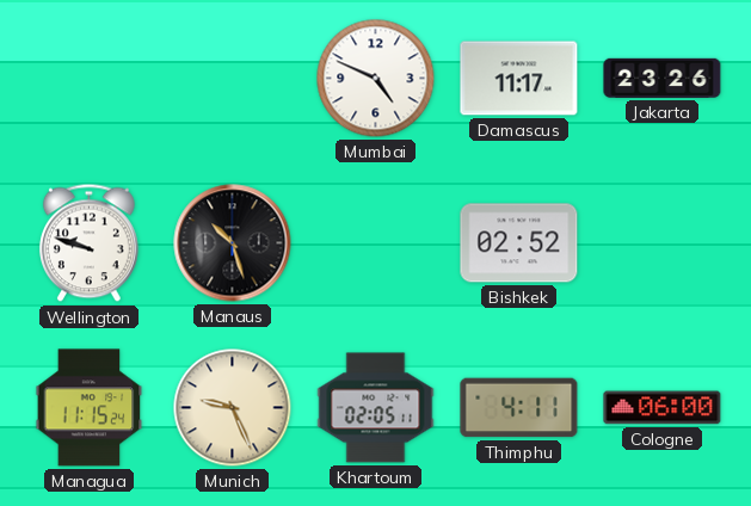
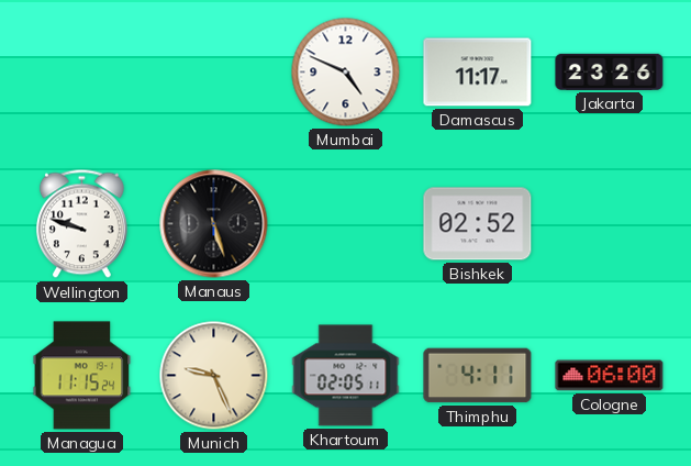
Manaus: 10:27 -> 5:27 (214, 224)
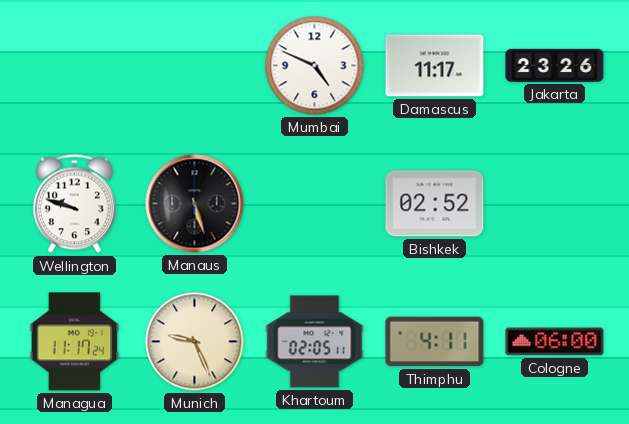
Managua: 11:15 -> 11:17 (75, 342)
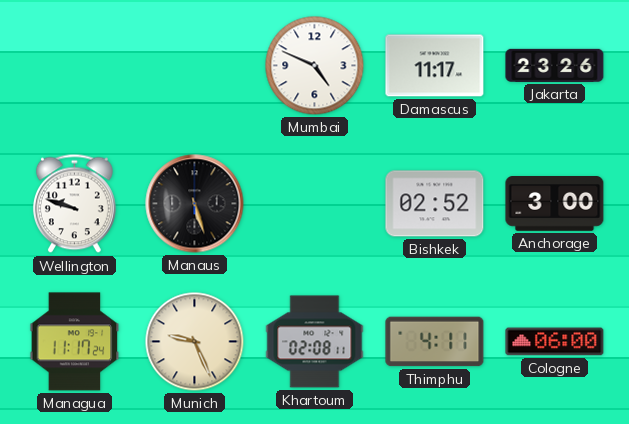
Anchorage: none -> 3:00 (555, 204)
Khartoum: 02:05 -> 02:08 (315, 342)
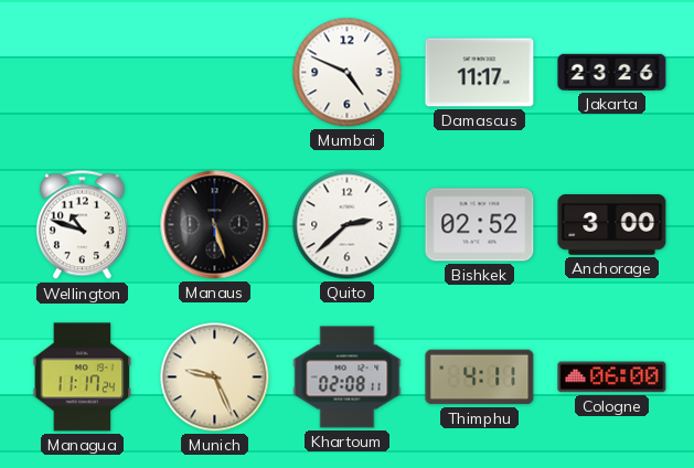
Wellington: 9:48 -> 10:48 (82, 225)
Quito: none -> 2:38 (348, 225)
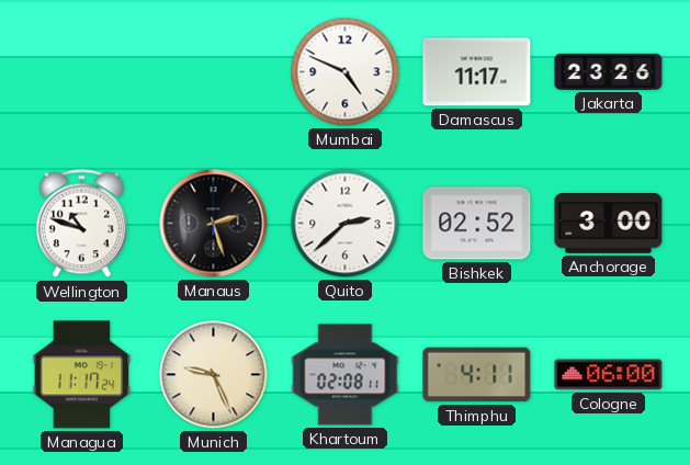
Manaus: 5:27 -> 2:27 (214, 224)
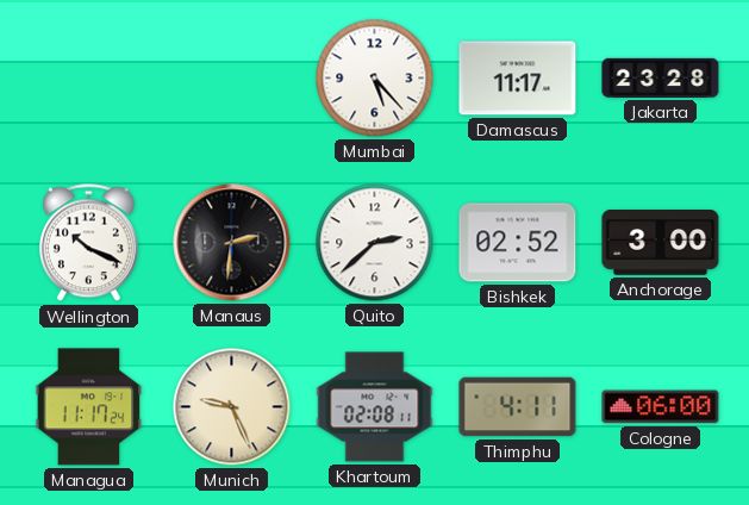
Mumbai: 4:49 -> 5:23 (375, 79)
Jakarta: 23:26 -> 23:28 (661, 77)
Wellington: 10:48 -> 10:19 (88, 243)
Manaus: 2:27 -> 2:31 (232, 243)
